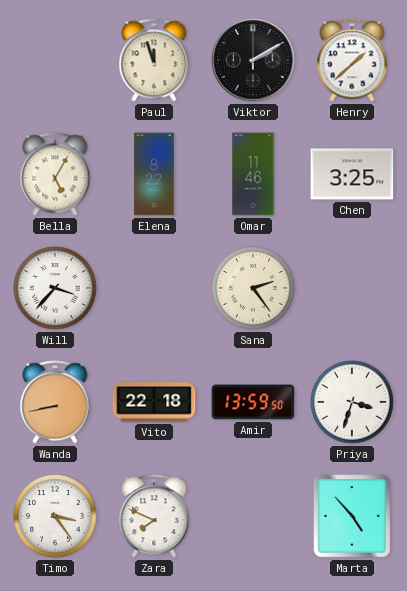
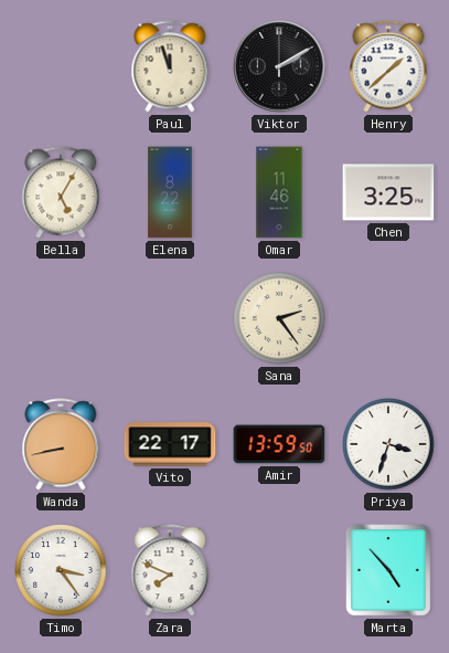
Will: 3:37 -> none (55, 288)
Vito: 22:18 -> 22:17 (170, 444)
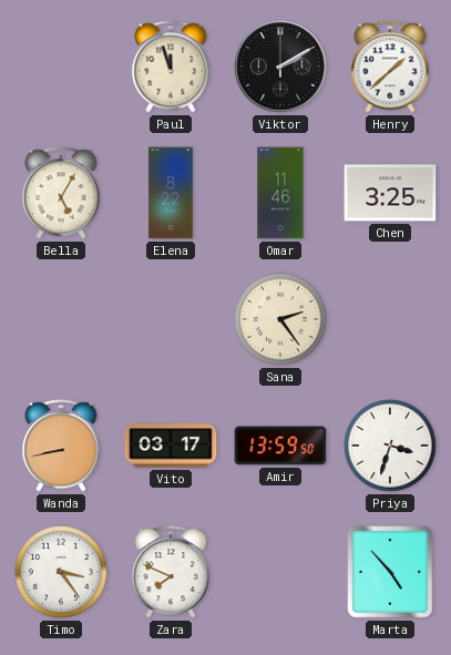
Vito: 22:17 -> 03:17 (171, 446)
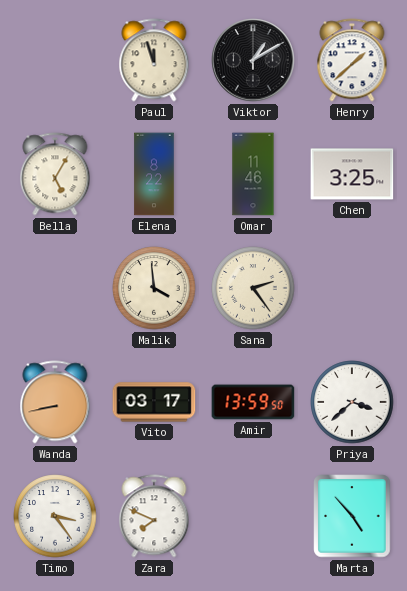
Viktor: 2:10 -> 1:10 (253, 60)
Malik: none -> 3:59 (154, 288)
Priya: 3:33 -> 3:38 (352, 402)
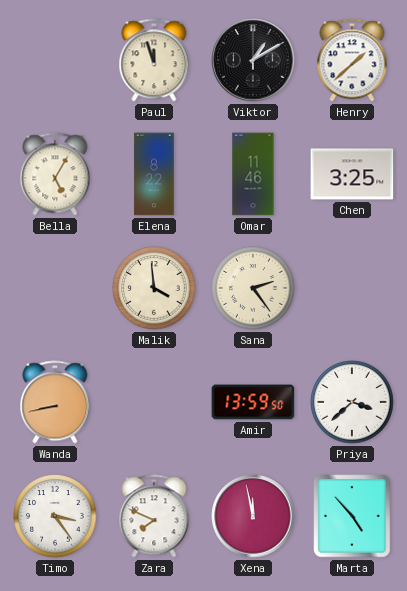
Vito: 03:17 -> none (154, 402)
Xena: none -> 11:58 (253, 516)
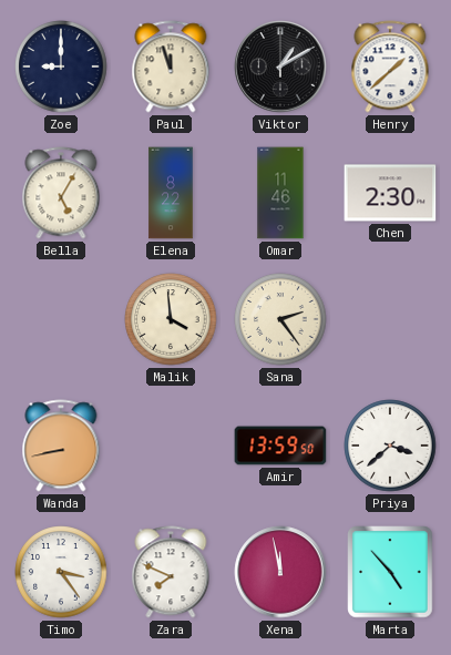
Zoe: none -> 9:00 (61, 66)
Chen: 3:25 -> 2:30 (390, 193)
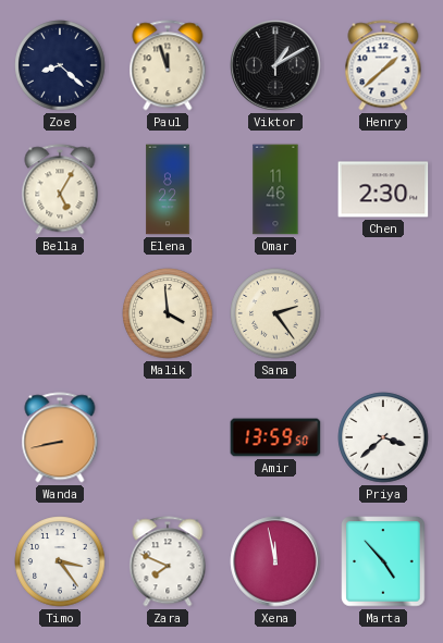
Zoe: 9:00 -> 8:22 (60, 65)
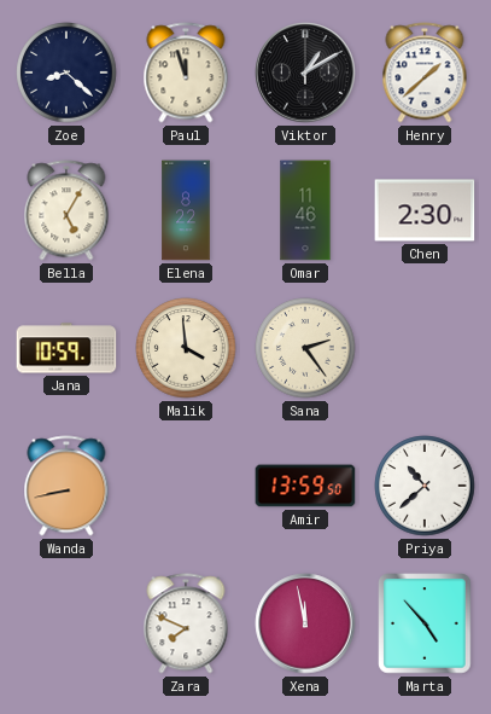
Jana: none -> 10:59 (66, 348)
Priya: 3:38 -> 10:38 (425, 486)
Timo: 3:24 -> none (60, 561)
